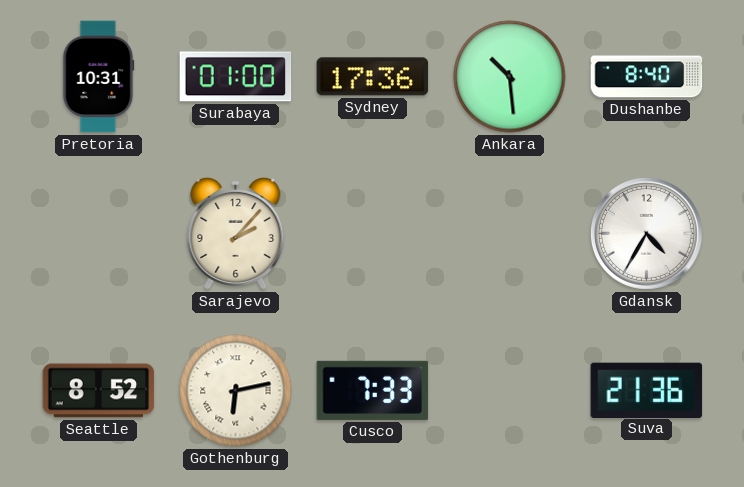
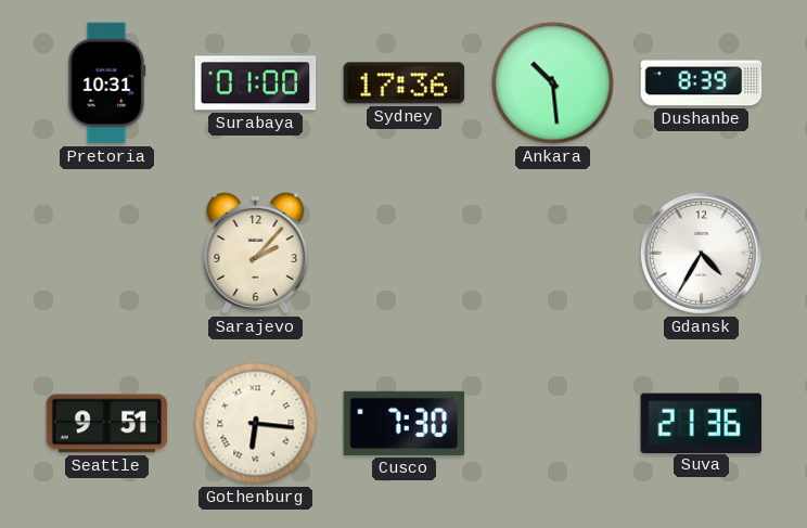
Dushanbe: 8:40 -> 8:39 (702, 83)
Seattle: 8:52 -> 9:51 (107, 424)
Gothenburg: 6:13 -> 6:16 (256, 424)
Cusco: 7:33 -> 7:30 (405, 423)
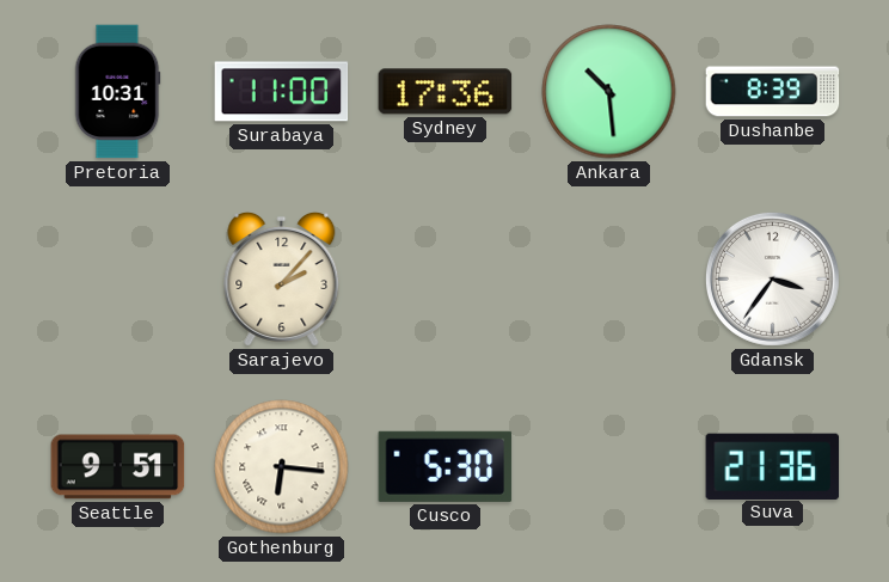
Surabaya: 01:00 -> 11:00 (282, 92)
Gdansk: 4:35 -> 3:36 (772, 278)
Cusco: 7:30 -> 5:30 (446, 466)
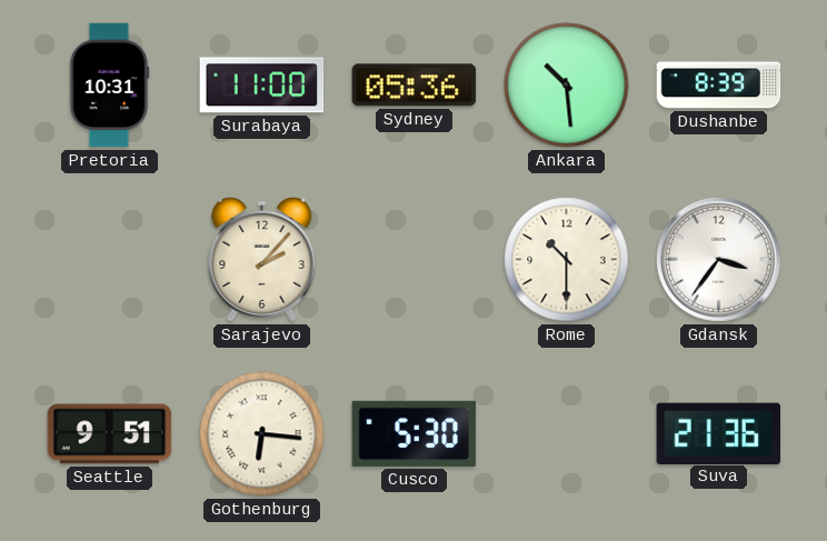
Sydney: 17:36 -> 05:36 (415, 86)
Rome: none -> 10:30 (567, 260)
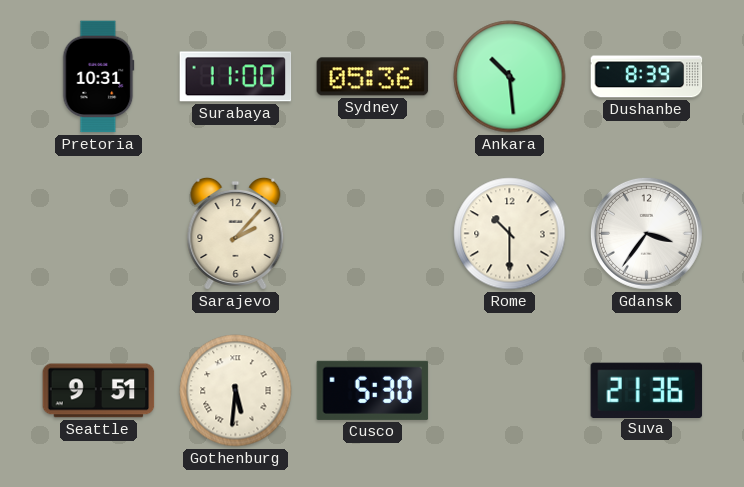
Gothenburg: 6:16 -> 5:31 (236, 391)
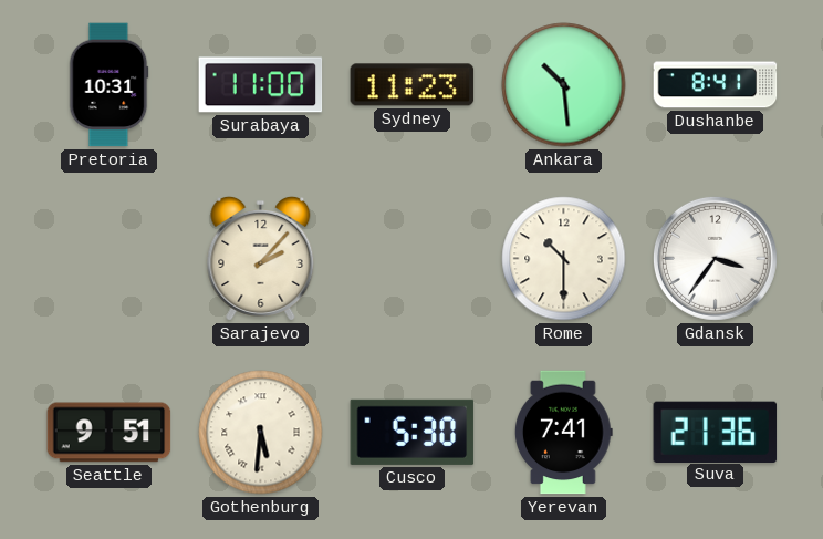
Sydney: 05:36 -> 11:23 (413, 85)
Dushanbe: 8:39 -> 8:41 (716, 85)
Yerevan: none -> 7:41 (563, 433)
